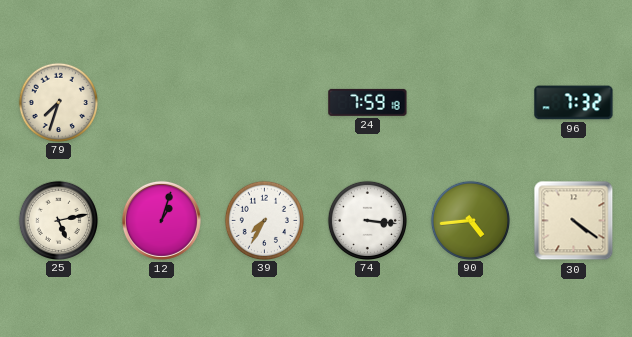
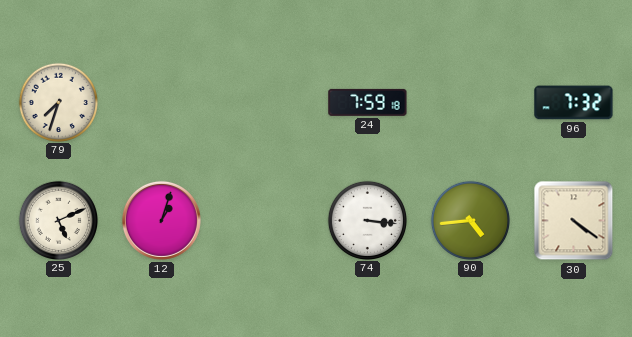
25: 5:13 -> 5:11 (58, 220)
39: 7:35 -> none (264, 220)
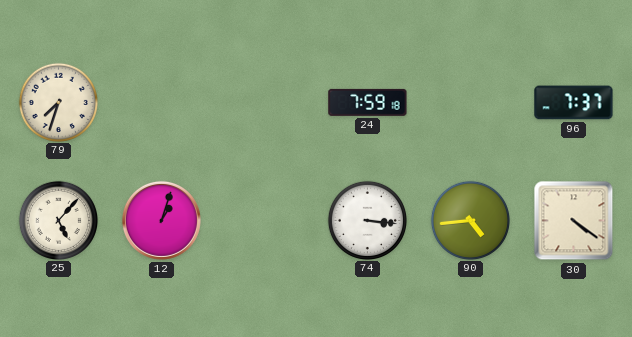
96: 7:32 -> 7:37 (574, 103)
25: 5:11 -> 5:07 (58, 220)
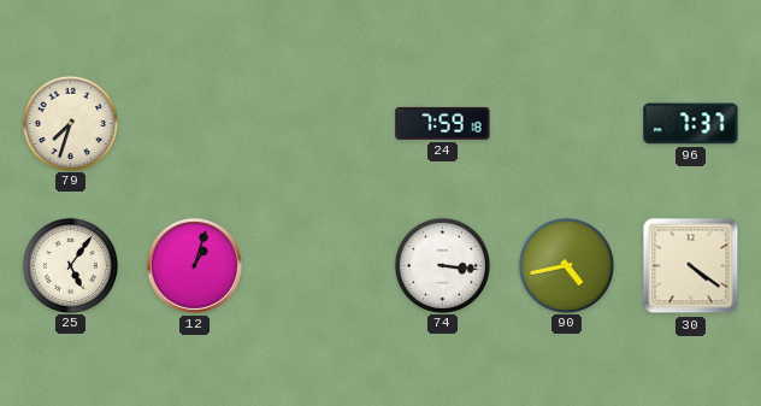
25: 5:07 -> 5:06 (70, 265)
90: 4:44 -> 4:43 (566, 265)
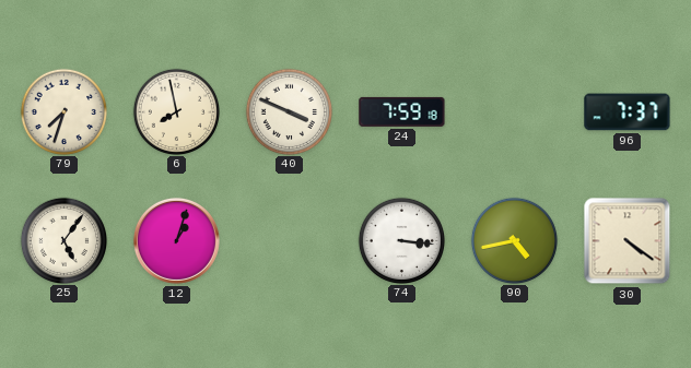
6: none -> 7:58 (176, 111)
40: none -> 3:49 (289, 111)
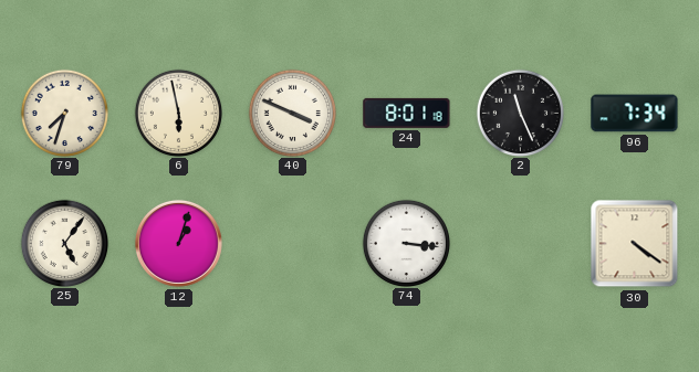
6: 7:58 -> 5:58 (178, 113)
24: 7:59 -> 8:01 (407, 113)
2: none -> 11:26 (520, 113)
96: 7:37 -> 7:34 (635, 114)
90: 4:43 -> none (514, 240)
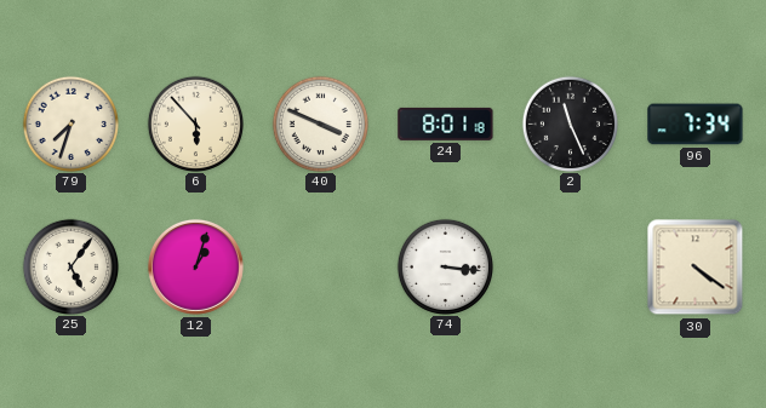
6: 5:58 -> 5:53 (195, 123)
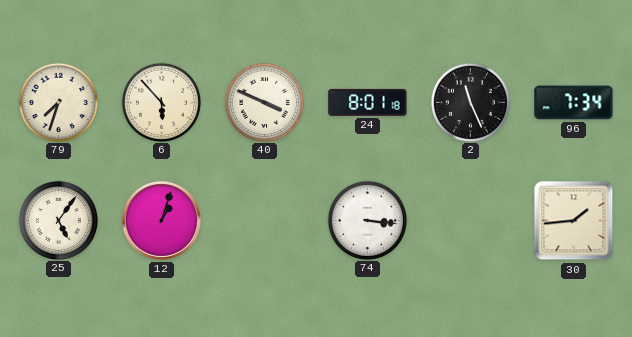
30: 4:21 -> 1:44 (574, 221)
